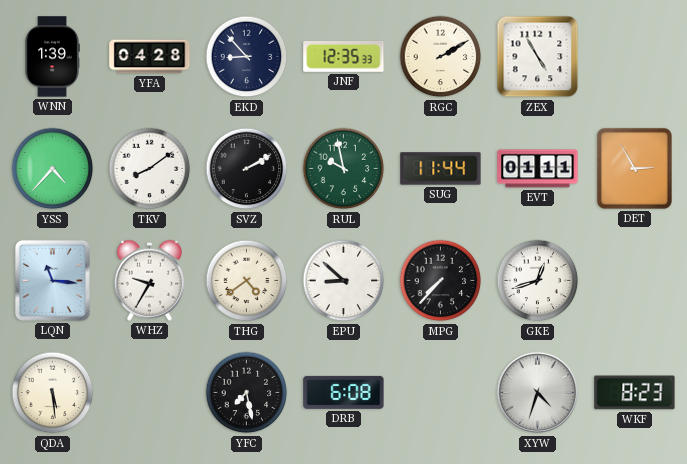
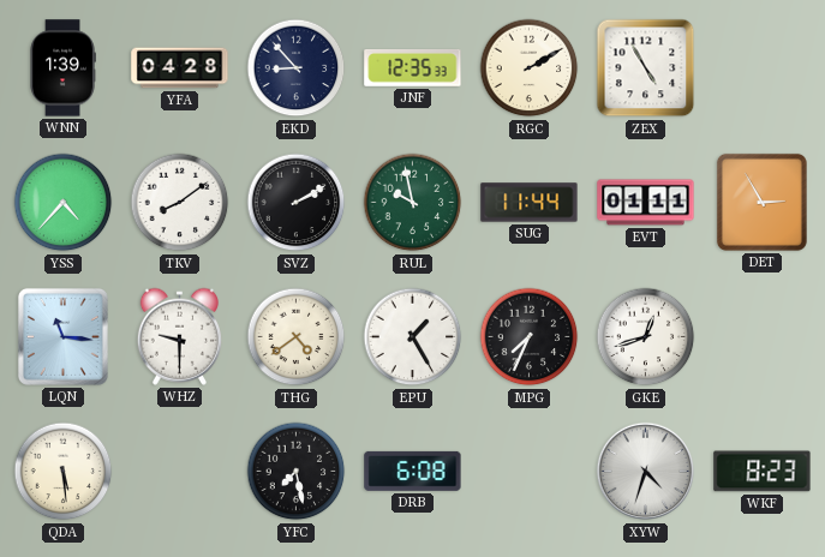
WHZ: 9:35 -> 9:30 (179, 336)
EPU: 8:52 -> 1:25 (413, 337)
MPG: 7:37 -> 7:34 (530, 337)
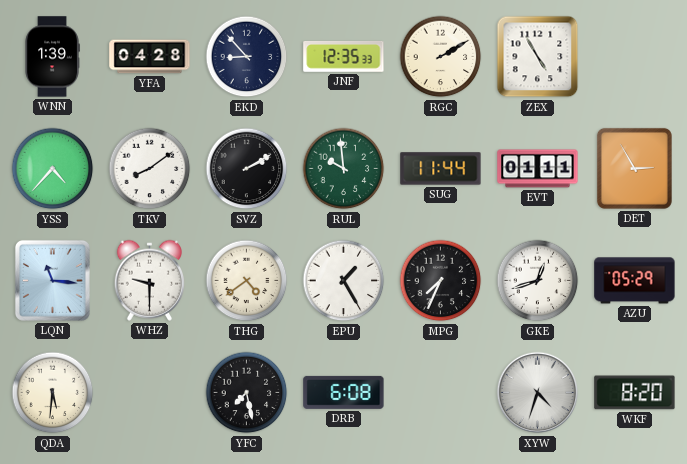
RUL: 9:58 -> 9:59 (344, 169)
AZU: none -> 05:29 (635, 281)
QDA: 5:29 -> 5:31 (53, 393)
WKF: 8:23 -> 8:20 (635, 393)
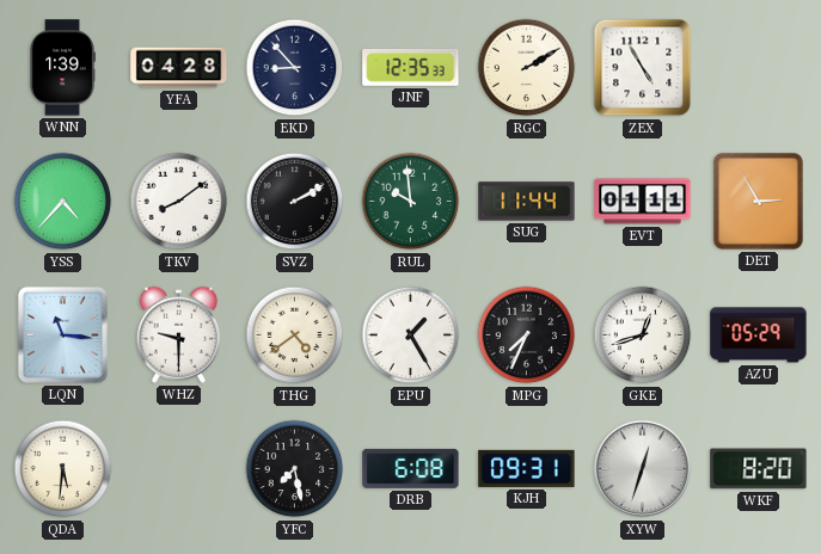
KJH: none -> 09:31 (527, 468)
XYW: 4:33 -> 12:33 (643, 469)
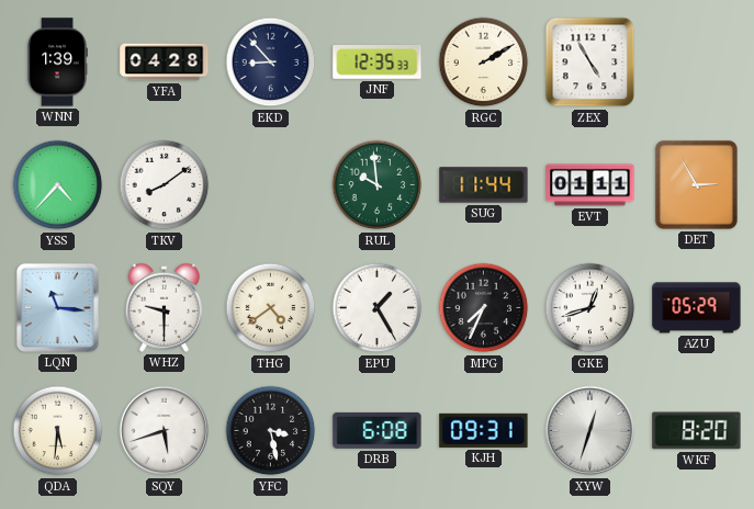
SVZ: 2:10 -> none (295, 202)
SQY: none -> 5:42 (165, 431)
YFC: 7:28 -> 3:28 (271, 431)
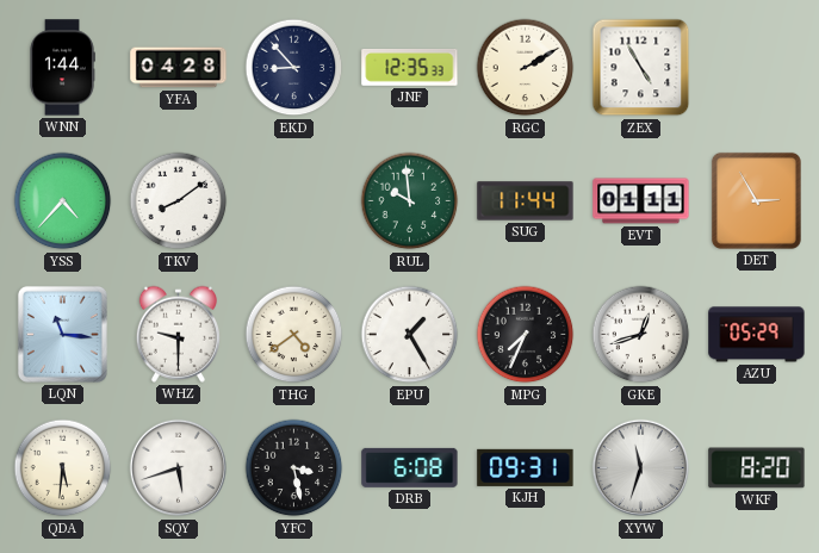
WNN: 1:39 -> 1:44 (62, 68)
XYW: 12:33 -> 11:33 (641, 468)
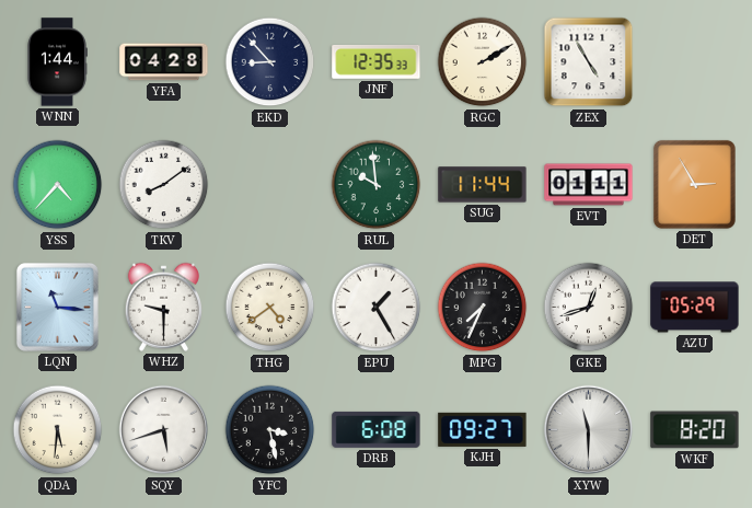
KJH: 09:31 -> 09:27 (483, 429)
XYW: 11:33 -> 11:30 (589, 430)
